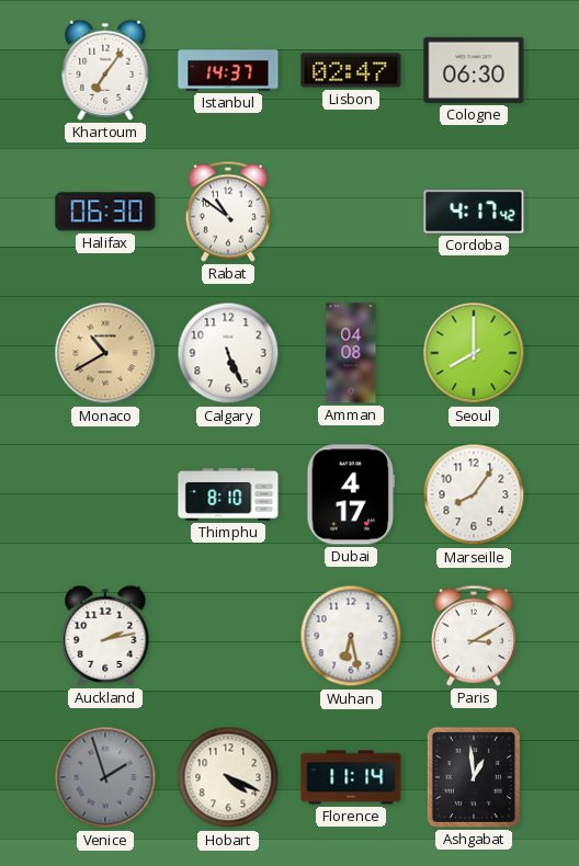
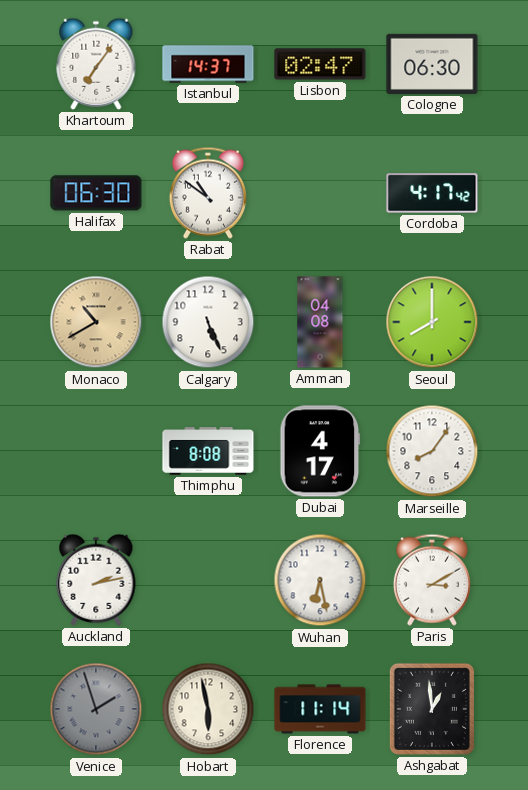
Thimphu: 8:10 -> 8:08 (208, 452)
Hobart: 4:19 -> 5:58 (208, 709)
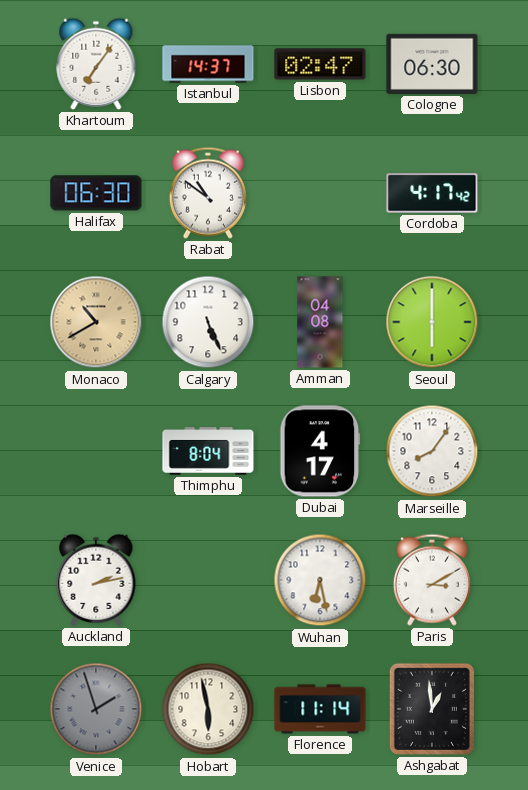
Seoul: 8:00 -> 6:00 (432, 322)
Thimphu: 8:08 -> 8:04 (208, 452)
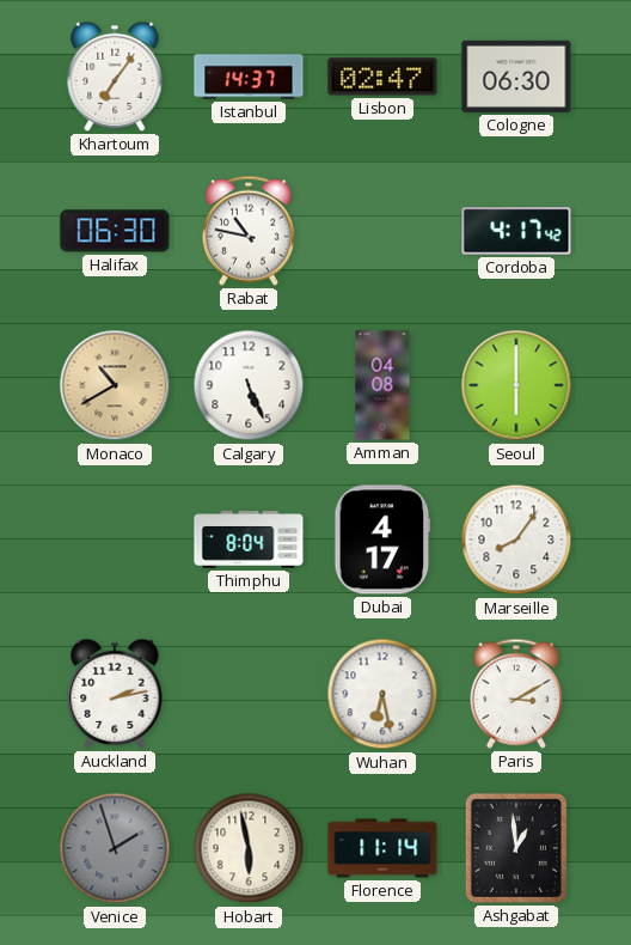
Rabat: 10:51 -> 10:47 (249, 231)
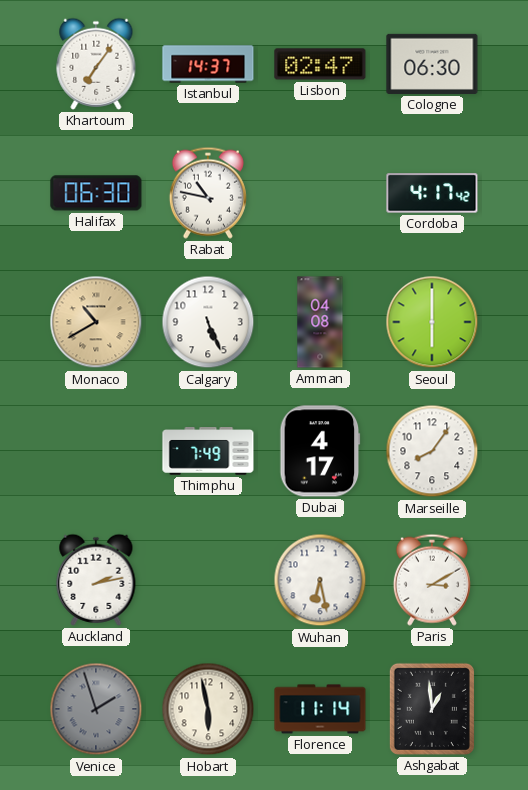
Thimphu: 8:04 -> 7:49 (208, 452)
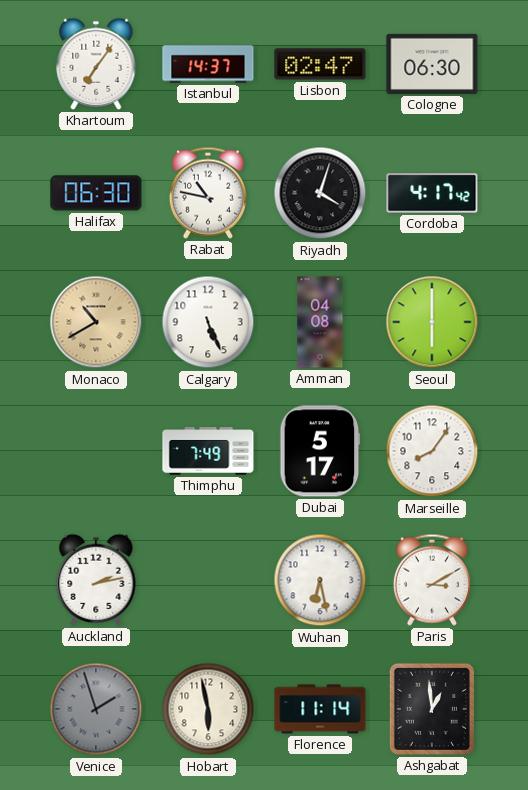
Riyadh: none -> 4:03 (320, 193)
Dubai: 4:17 -> 5:17 (320, 451)
